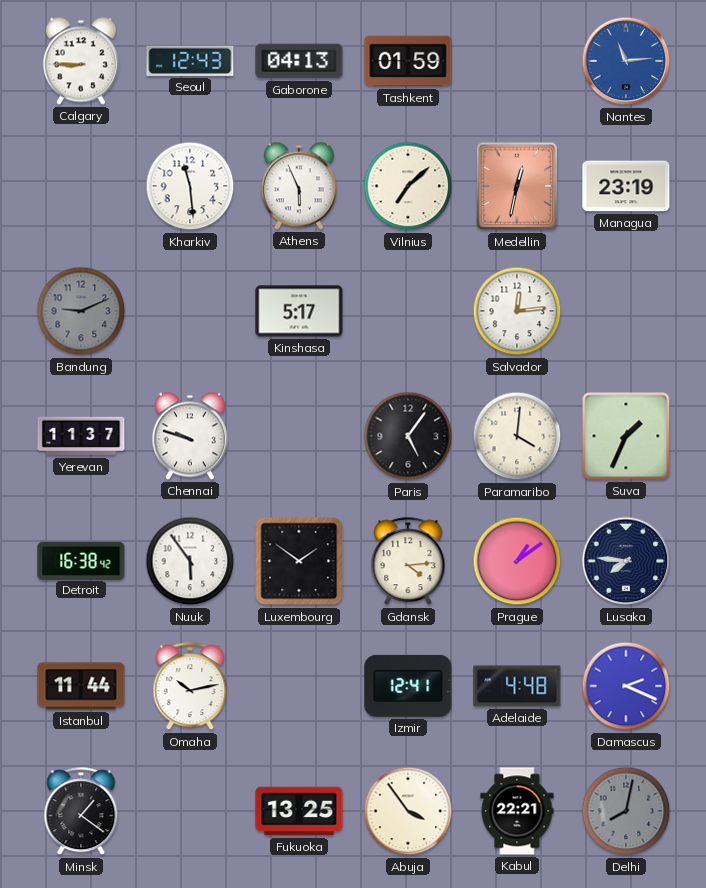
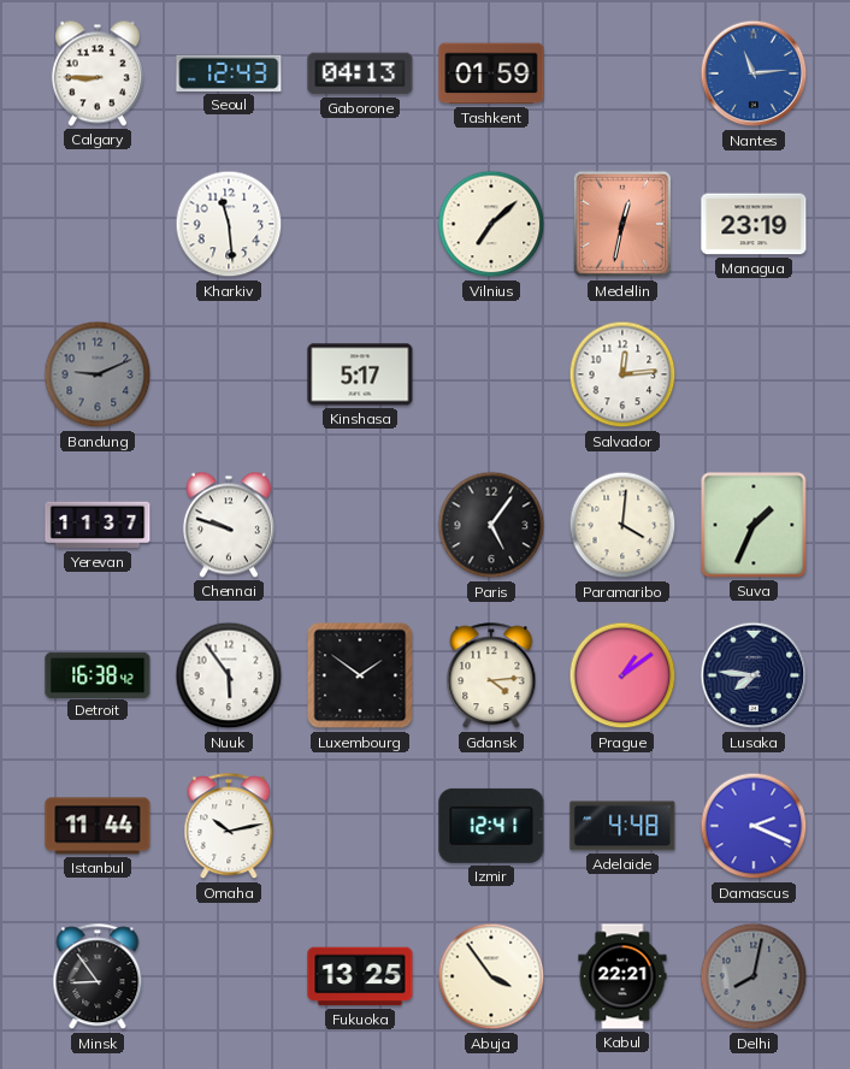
Athens: 5:56 -> none (299, 186)
Minsk: 1:21 -> 8:54 (98, 978)
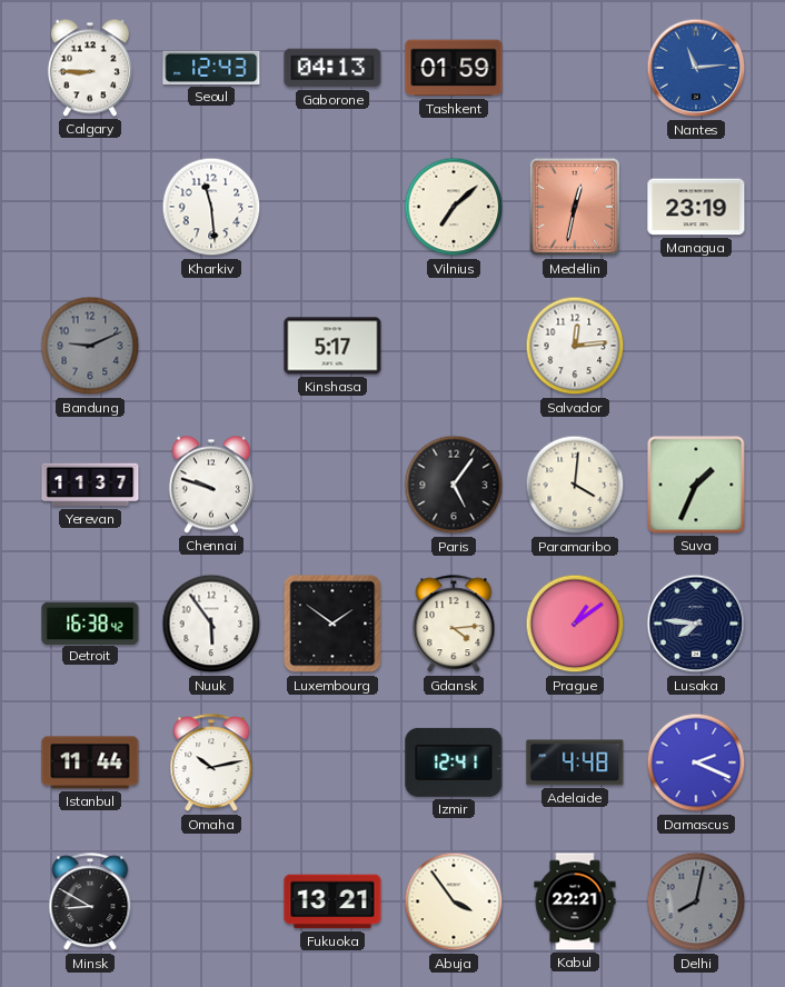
Minsk: 8:54 -> 8:50 (90, 903)
Fukuoka: 13:25 -> 13:21 (332, 901)
